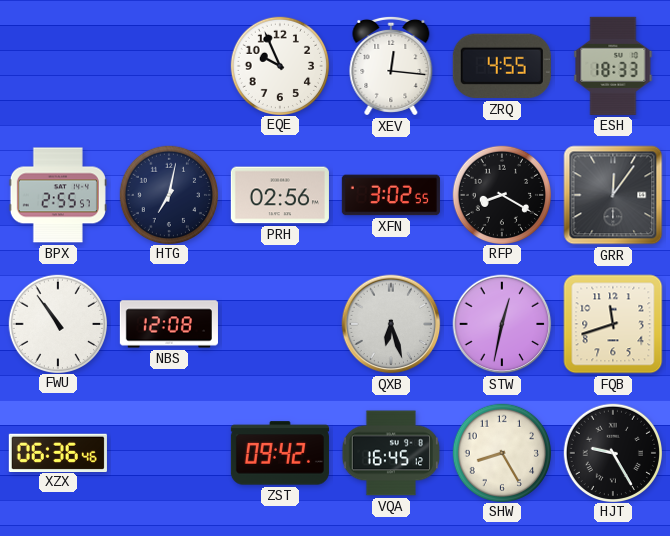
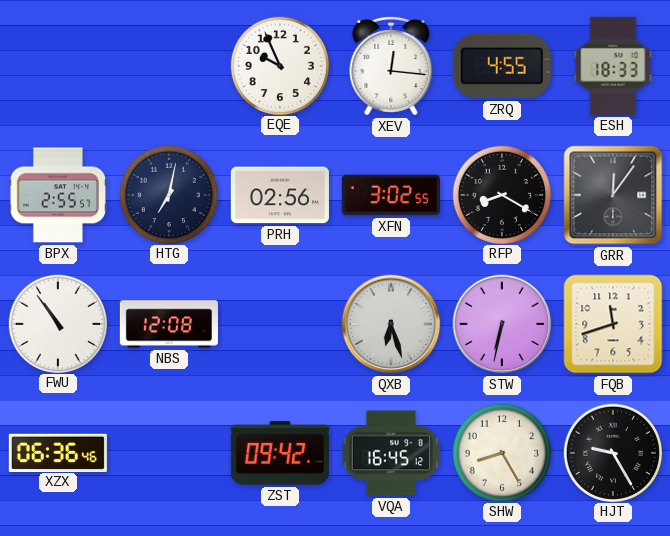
STW: 12:32 -> 6:32 (502, 324)
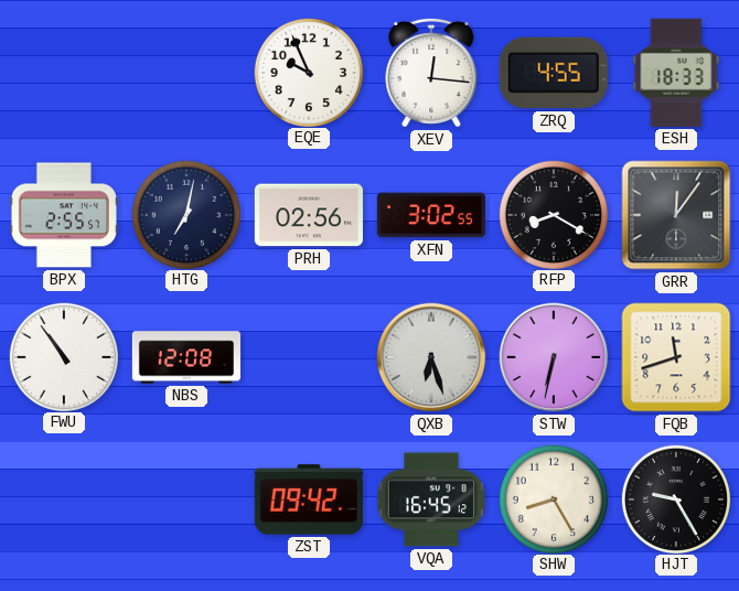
XZX: 06:36 -> none (58, 452)
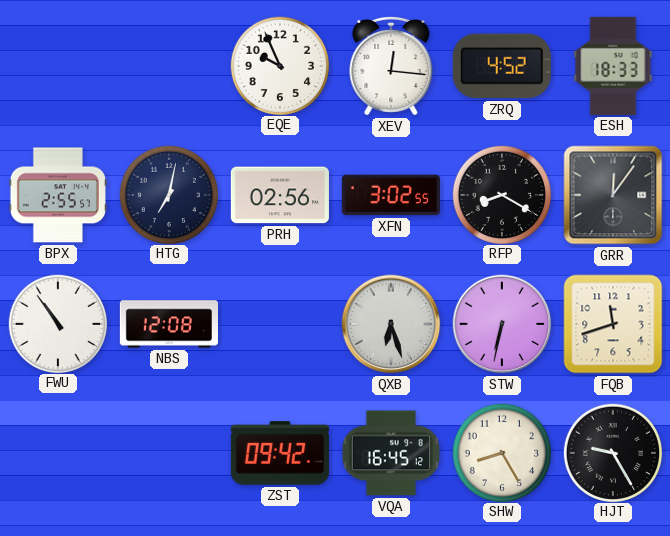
ZRQ: 4:55 -> 4:52 (502, 66)
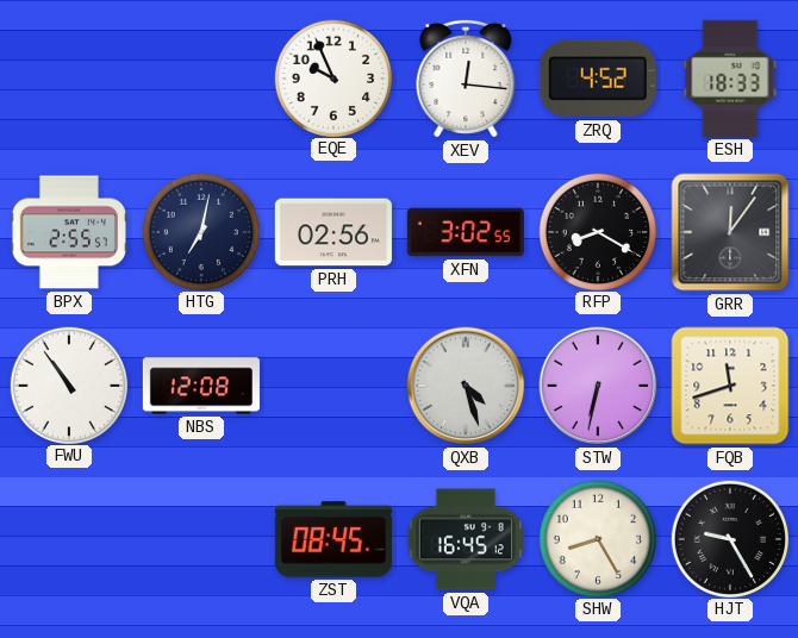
QXB: 6:27 -> 4:27 (466, 386)
ZST: 09:42 -> 08:45 (333, 539)
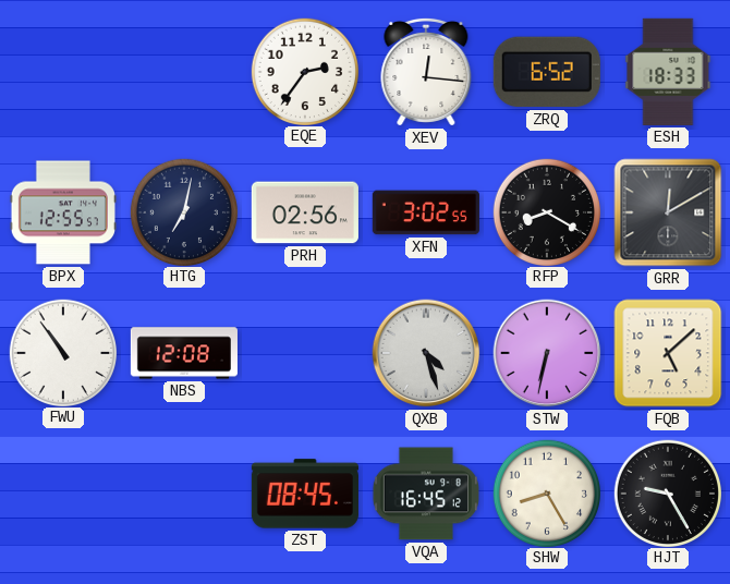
EQE: 9:56 -> 2:36 (304, 71)
ZRQ: 4:52 -> 6:52 (547, 72)
BPX: 2:55 -> 12:55 (63, 212)
GRR: 12:06 -> 12:10 (668, 212)
FQB: 11:42 -> 5:08 (668, 353)
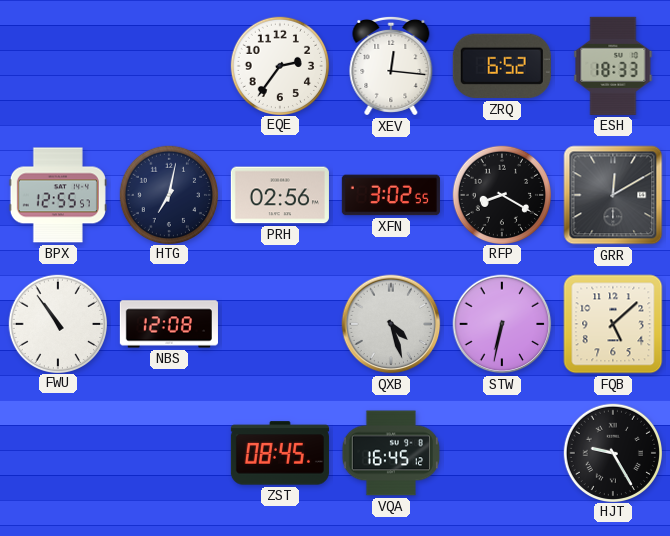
SHW: 8:25 -> none (546, 492)
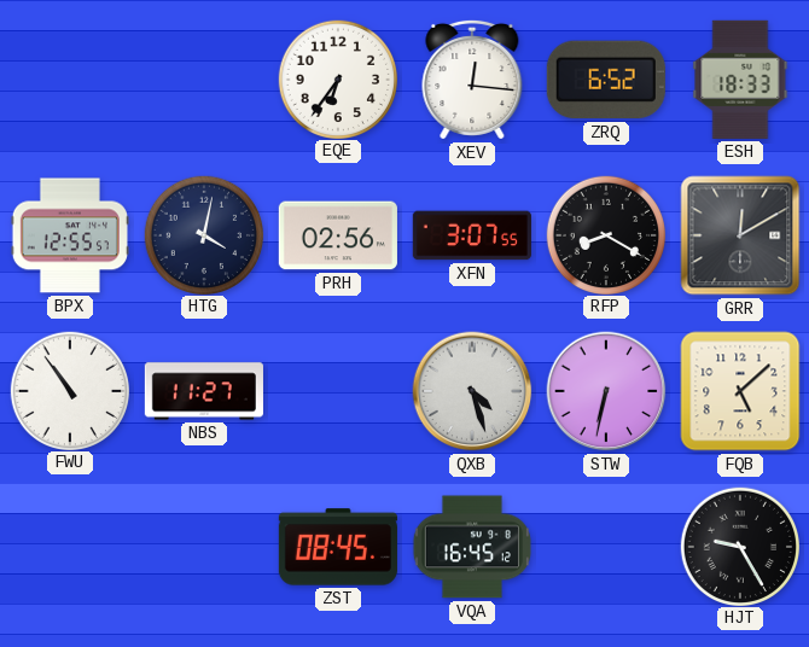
EQE: 2:36 -> 6:36 (337, 78)
HTG: 7:02 -> 4:02 (203, 234)
XFN: 3:02 -> 3:07 (472, 235)
NBS: 12:08 -> 11:27 (204, 391)
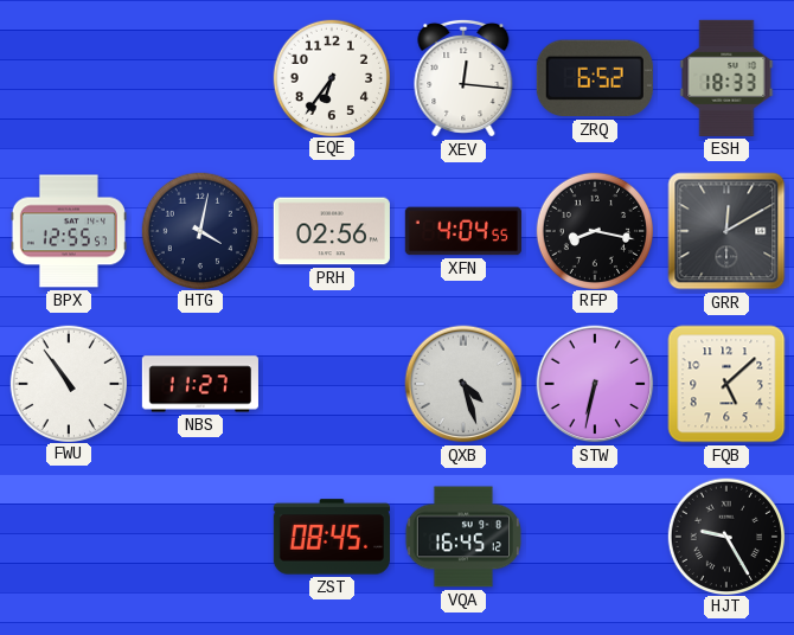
XFN: 3:07 -> 4:04 (463, 231)
RFP: 8:20 -> 8:17 (594, 230)
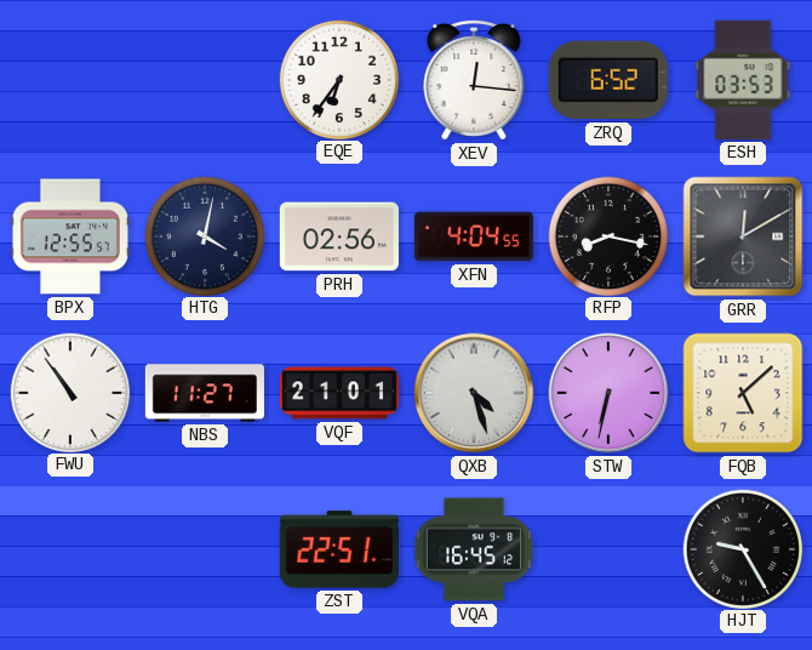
ESH: 18:33 -> 03:53 (743, 80)
VQF: none -> 21:01 (339, 393)
ZST: 08:45 -> 22:51 (339, 549)
